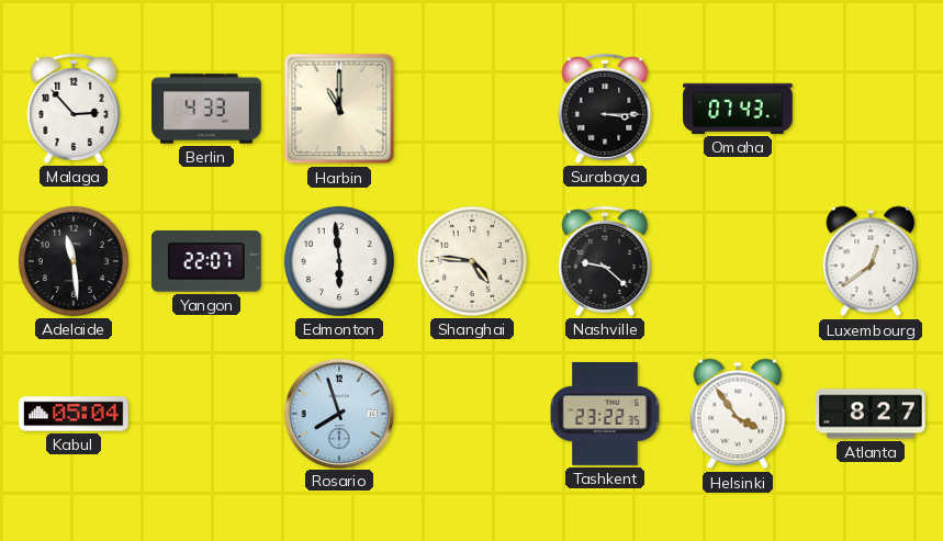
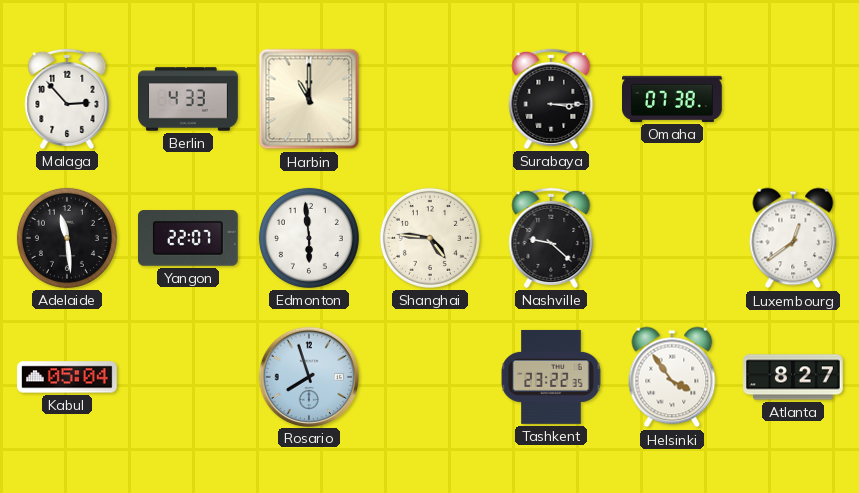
Omaha: 07:43 -> 07:38 (673, 99)
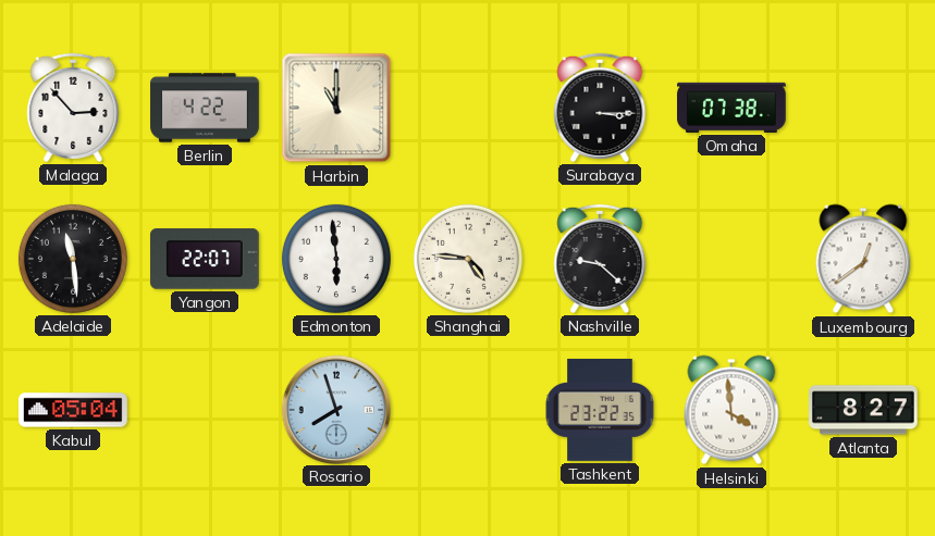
Berlin: 4:33 -> 4:22 (205, 108)
Helsinki: 3:54 -> 3:59 (731, 410)
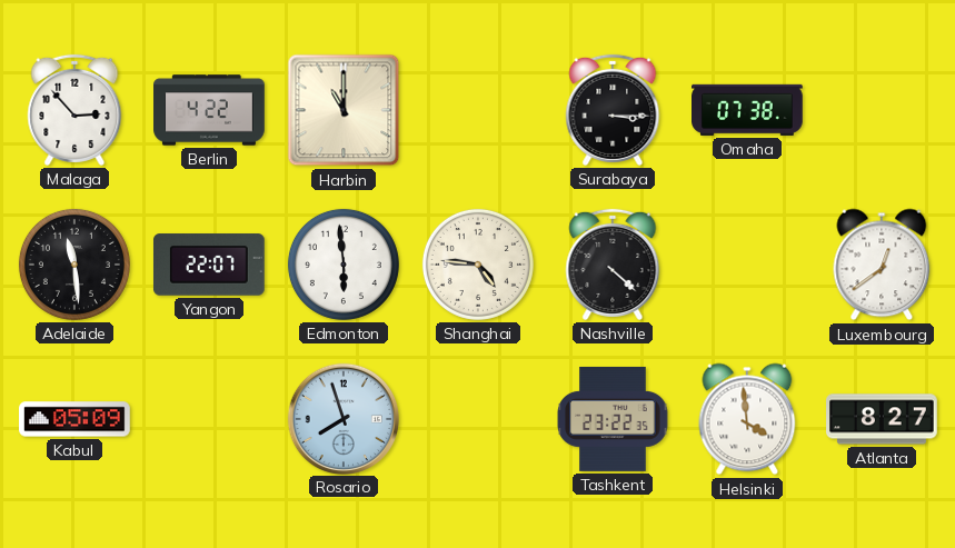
Nashville: 9:22 -> 4:22 (613, 265)
Kabul: 05:04 -> 05:09 (76, 419)
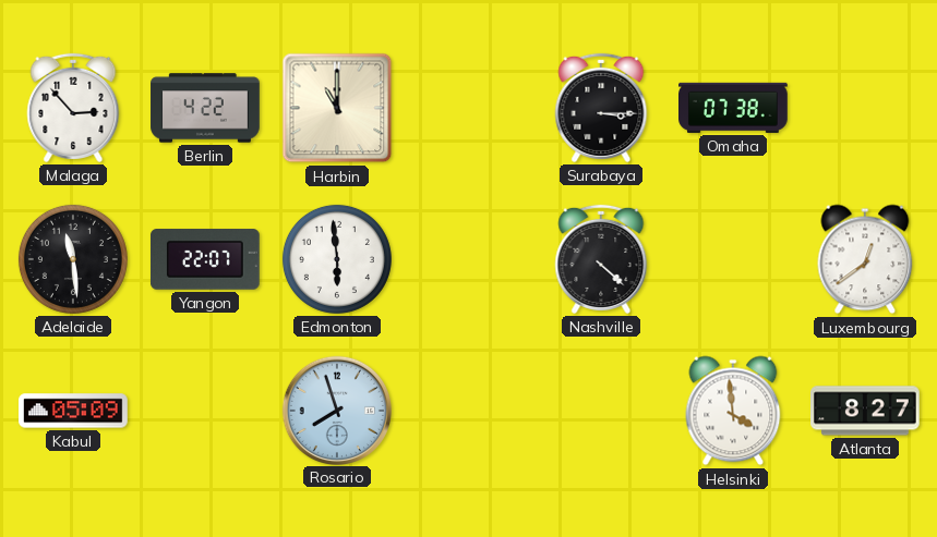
Shanghai: 4:46 -> none (478, 265)
Tashkent: 23:22 -> none (613, 419)
